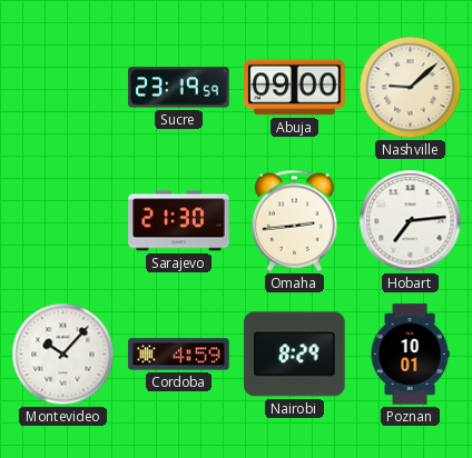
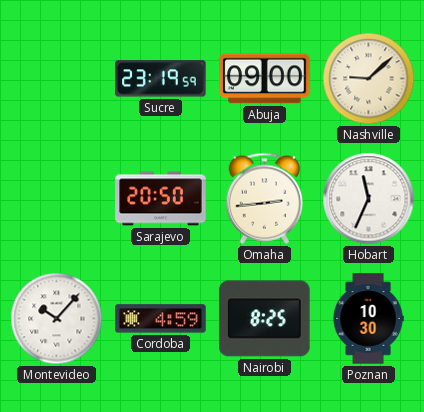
Sarajevo: 21:30 -> 20:50 (161, 199)
Hobart: 7:14 -> 11:34 (369, 199)
Nairobi: 8:29 -> 8:25 (265, 319)
Poznan: 10:01 -> 10:30 (368, 319)
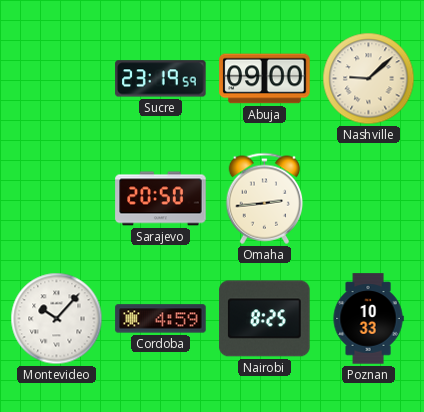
Hobart: 11:34 -> none (369, 199)
Poznan: 10:30 -> 10:33 (368, 319)
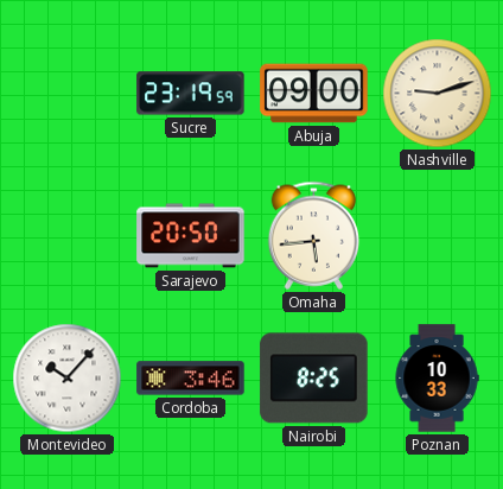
Nashville: 9:08 -> 9:12 (438, 94)
Omaha: 2:44 -> 5:44 (314, 235)
Cordoba: 4:59 -> 3:46 (191, 379)
